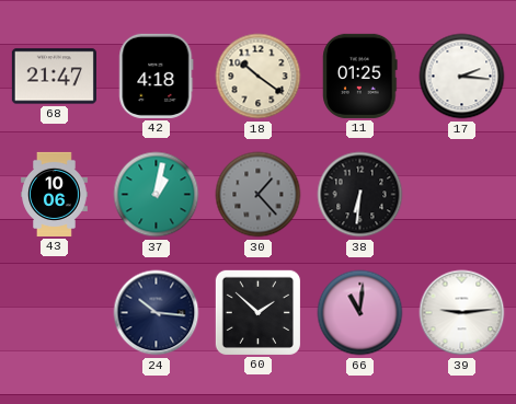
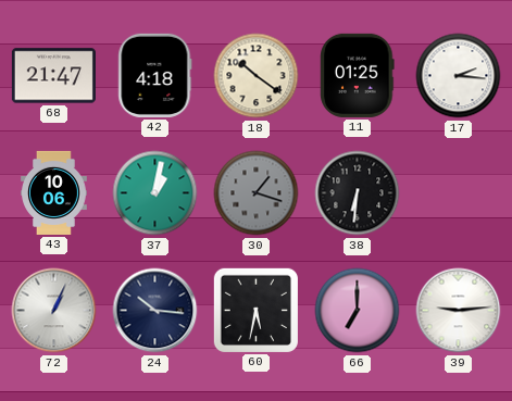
30: 1:23 -> 1:18 (257, 193)
72: none -> 1:04 (54, 311)
60: 1:52 -> 5:32 (255, 310)
66: 11:01 -> 7:00 (358, 311)
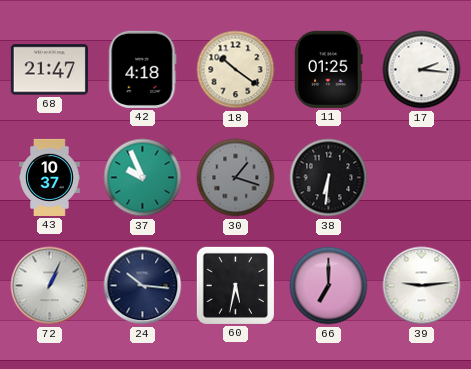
43: 10:06 -> 10:37 (50, 177)
37: 1:02 -> 9:56 (143, 178)
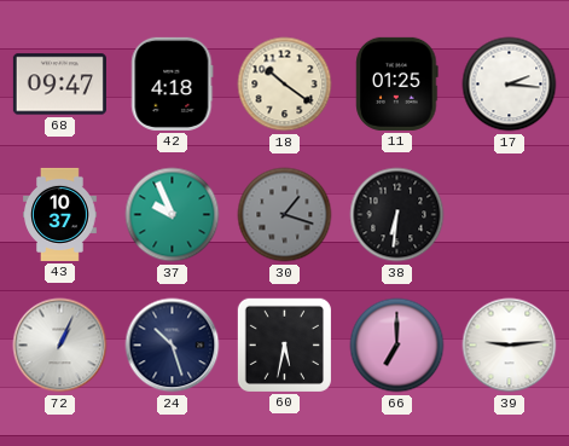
68: 21:47 -> 09:47 (59, 85)
24: 10:16 -> 10:27 (173, 346)
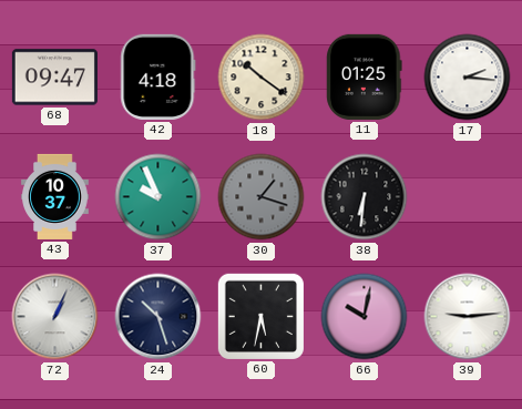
66: 7:00 -> 10:02 (365, 317)
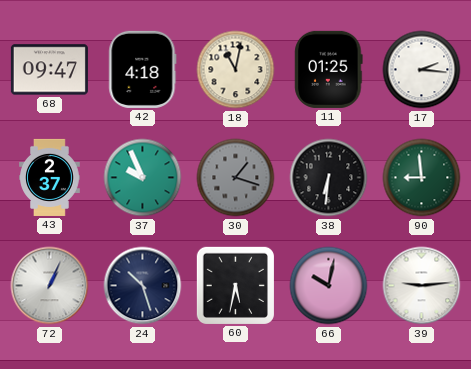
18: 10:21 -> 11:02 (236, 70)
43: 10:37 -> 2:37 (50, 177)
90: none -> 8:59 (422, 178)
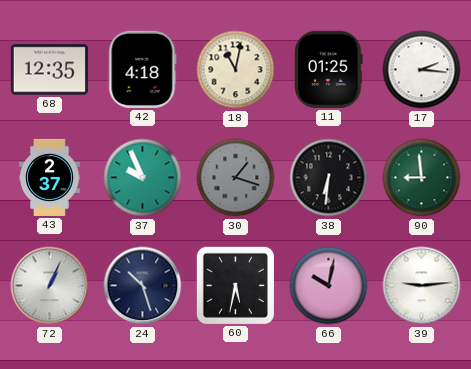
68: 09:47 -> 12:35 (49, 70)
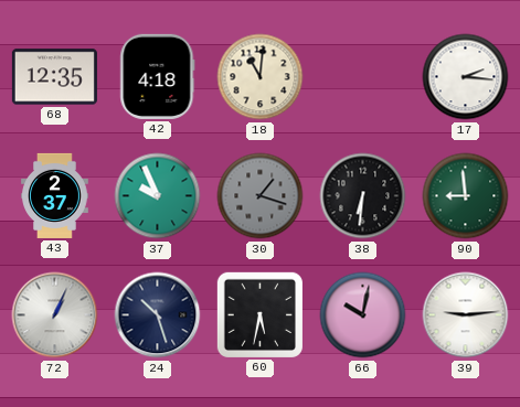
18: 11:02 -> 11:01 (261, 77)
11: 01:25 -> none (329, 69)
